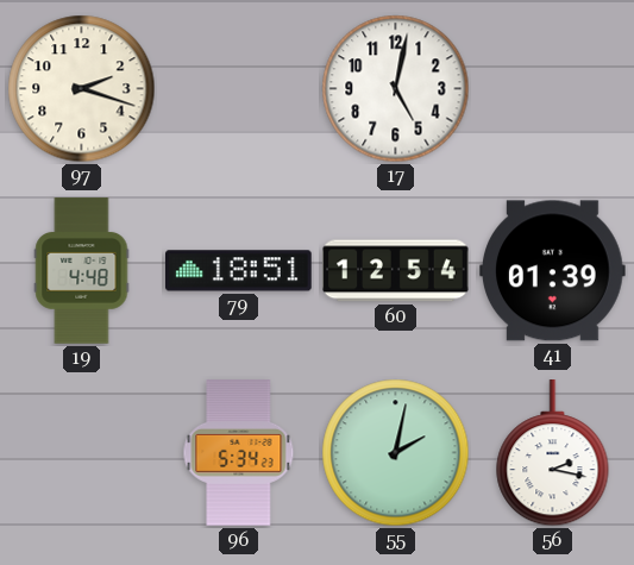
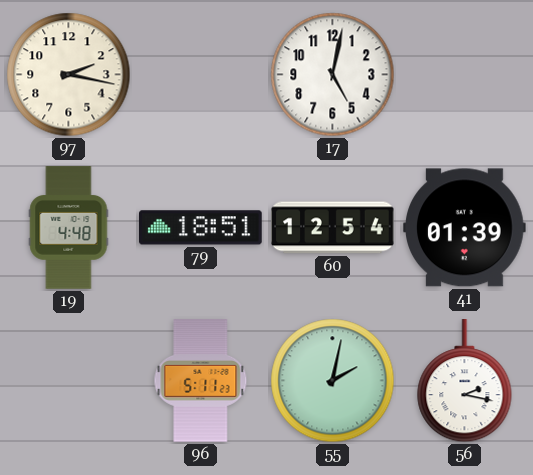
97: 2:18 -> 2:17 (69, 75)
96: 5:34 -> 5:11 (201, 381)
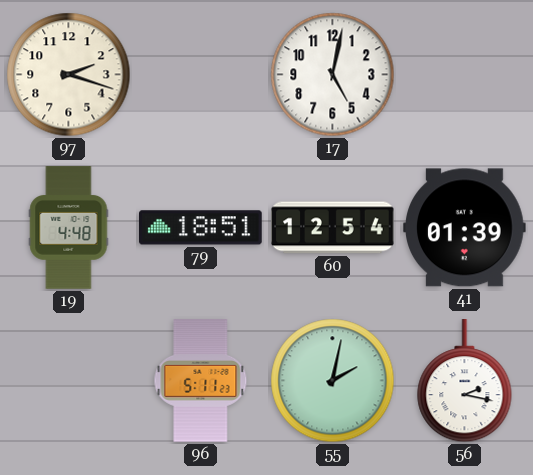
97: 2:17 -> 2:18 (69, 75)
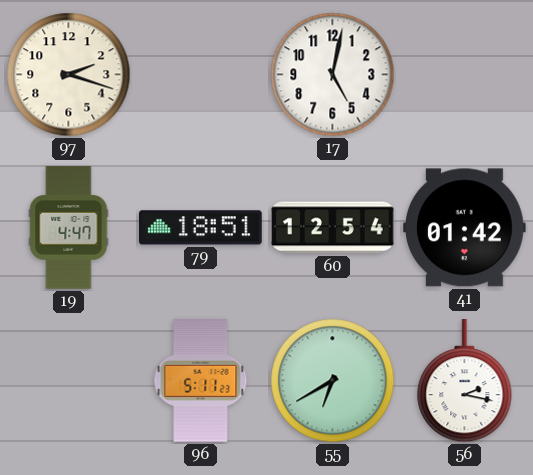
19: 4:48 -> 4:47 (69, 228)
41: 01:39 -> 01:42 (465, 228)
55: 2:02 -> 6:40 (333, 381)
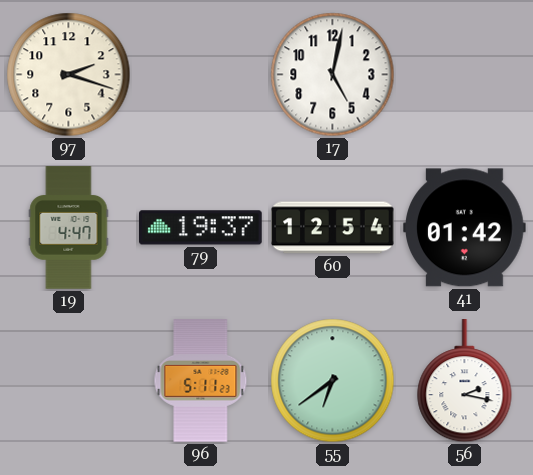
79: 18:51 -> 19:37 (201, 228)
55: 6:40 -> 6:39 (333, 381)
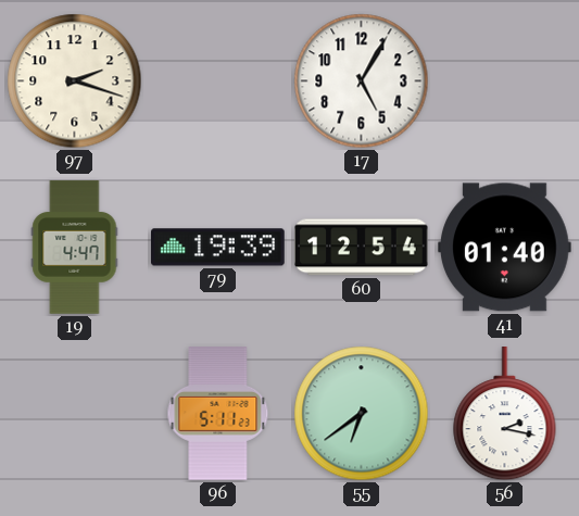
17: 5:02 -> 5:05 (362, 81)
79: 19:37 -> 19:39 (218, 248)
41: 01:42 -> 01:40 (505, 248)
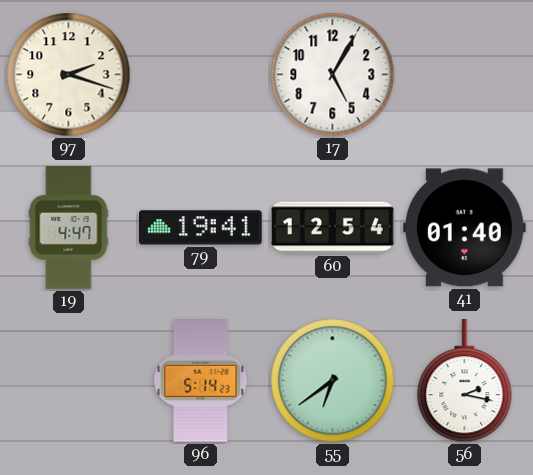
79: 19:39 -> 19:41 (201, 228)
96: 5:11 -> 5:14 (201, 381)
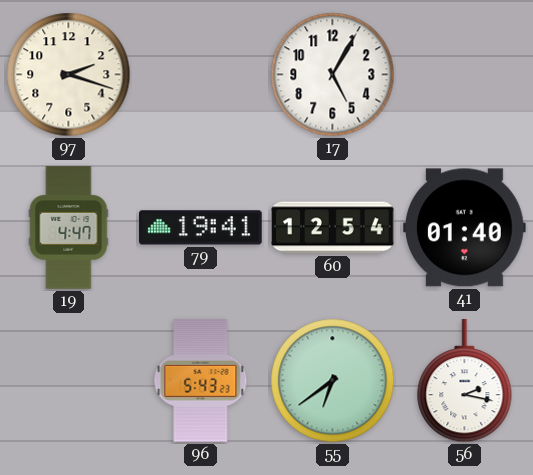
96: 5:14 -> 5:43 (201, 381)
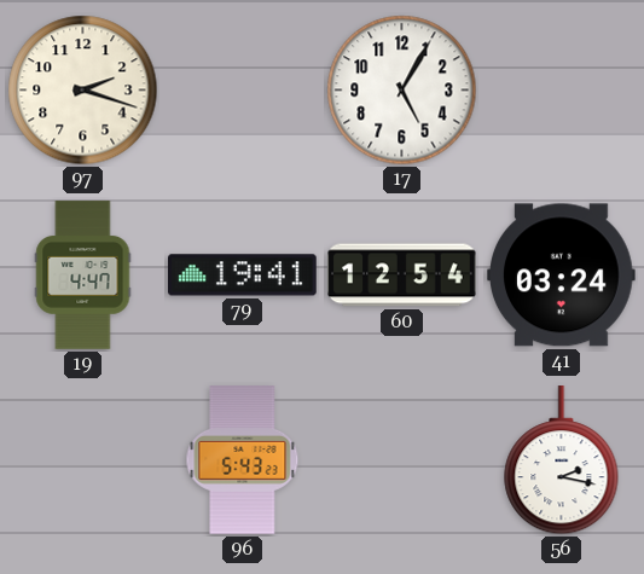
41: 01:40 -> 03:24 (562, 276)
55: 6:39 -> none (333, 381)
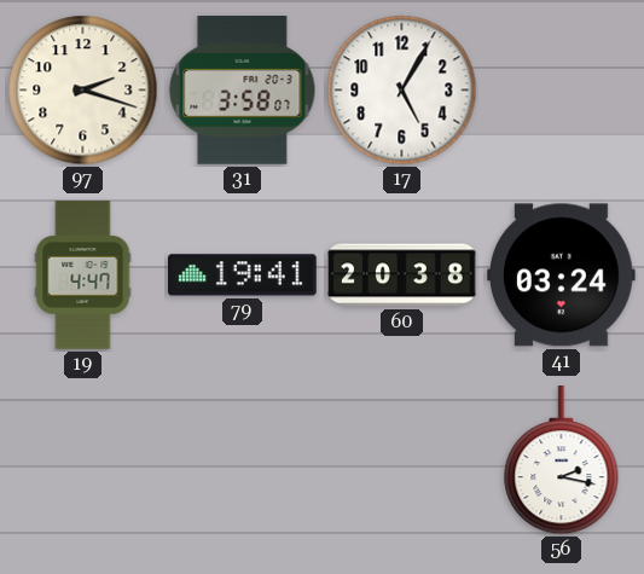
31: none -> 3:58 (243, 91)
60: 12:54 -> 20:38 (402, 276)
96: 5:43 -> none (243, 460)
